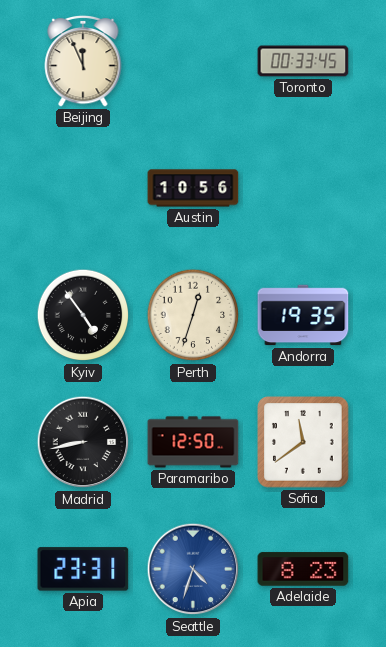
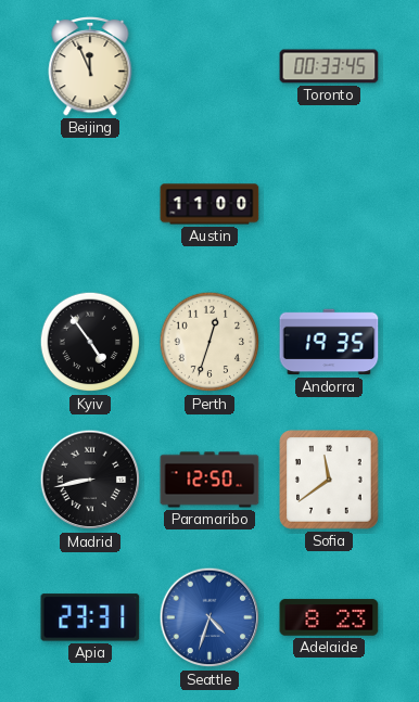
Austin: 10:56 -> 11:00 (210, 204)
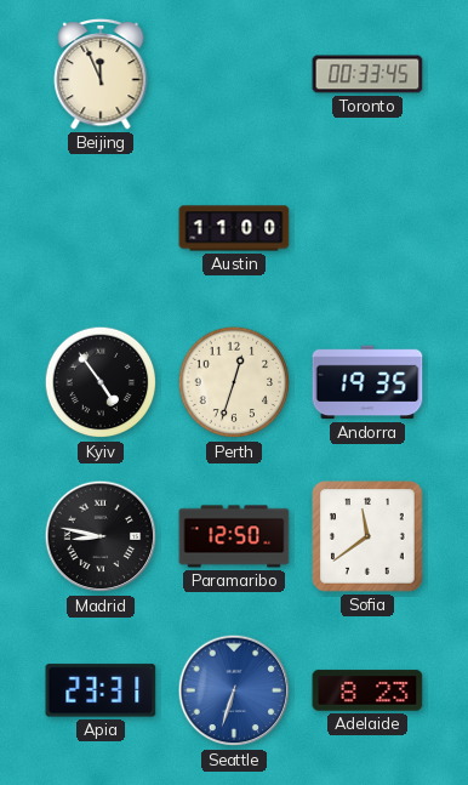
Madrid: 8:43 -> 8:47 (101, 536)
Seattle: 4:33 -> 6:33 (234, 690)
